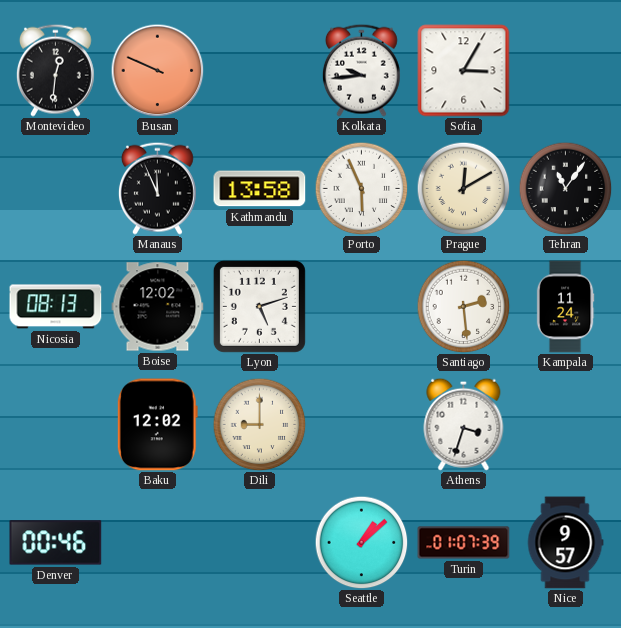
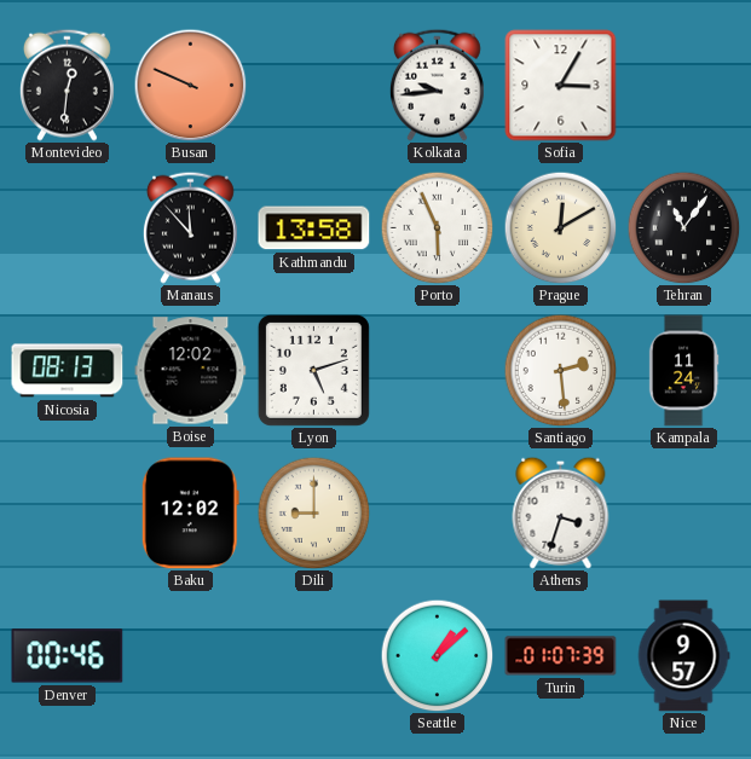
Manaus: 11:56 -> 11:53 (190, 227)
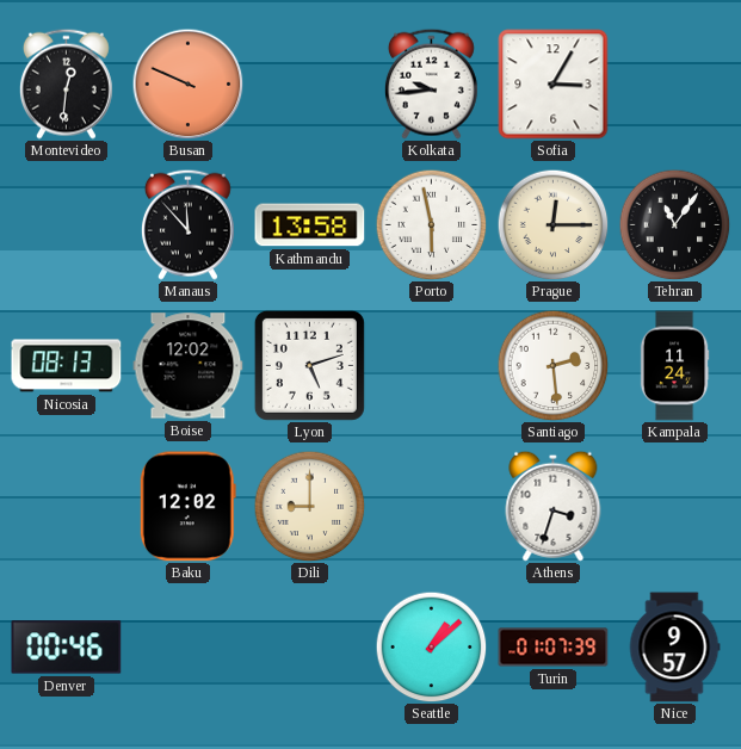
Porto: 5:56 -> 5:58 (431, 224)
Prague: 12:10 -> 12:15 (552, 224)
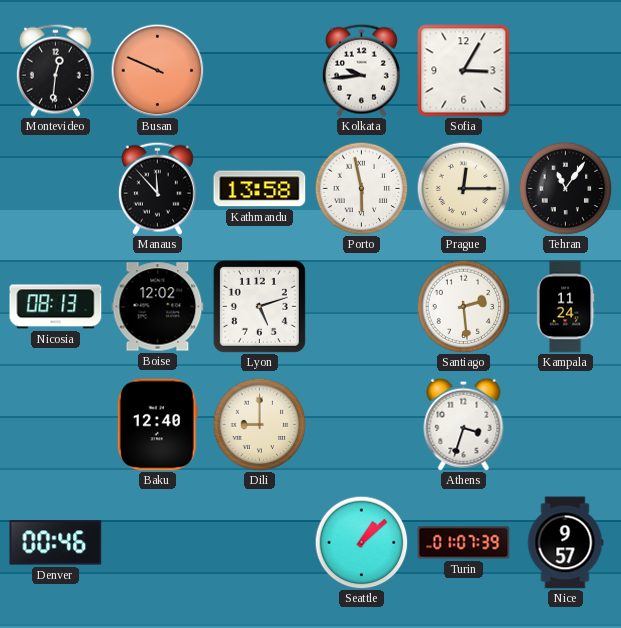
Baku: 12:02 -> 12:40 (157, 425)
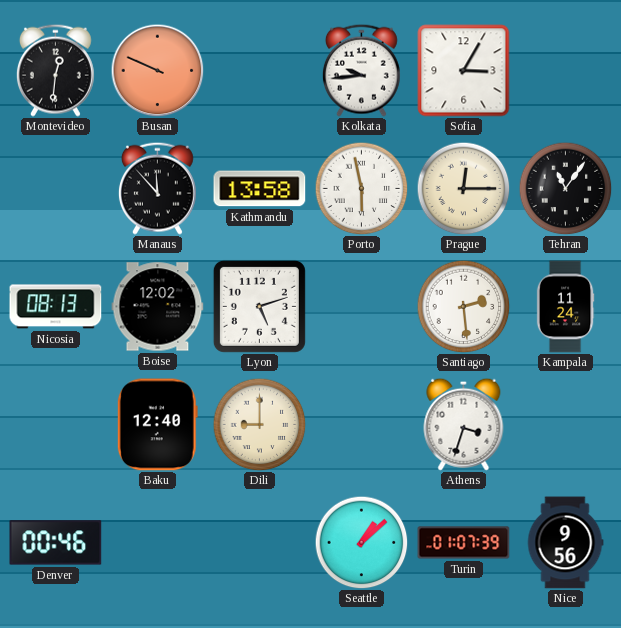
Nice: 9:57 -> 9:56 (565, 543)
